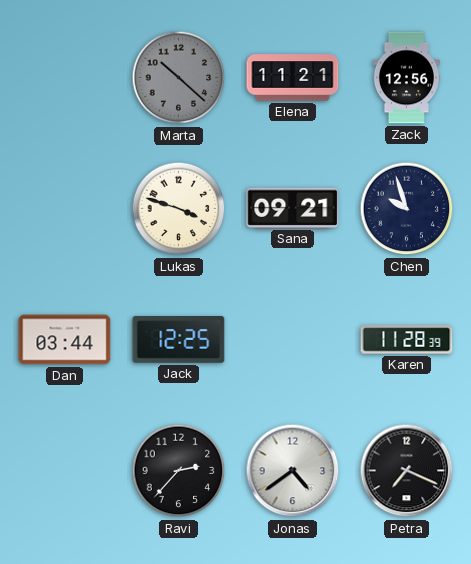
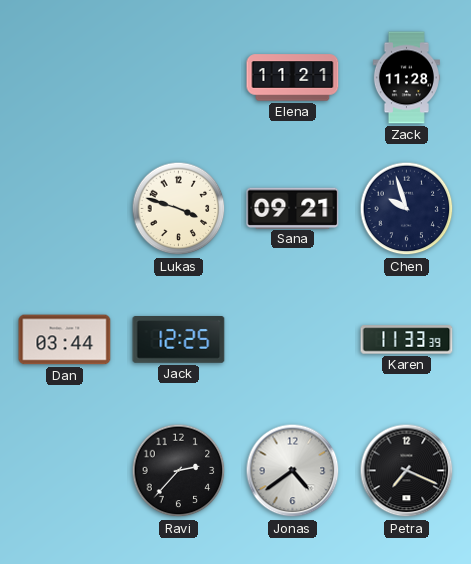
Marta: 10:22 -> none (179, 78)
Zack: 12:56 -> 11:28 (406, 78)
Karen: 11:28 -> 11:33 (407, 340)
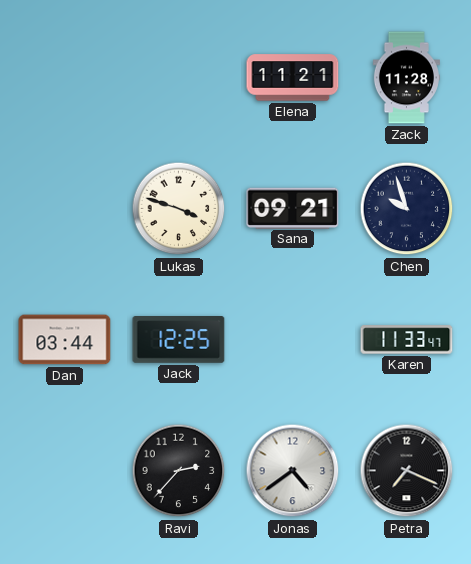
Karen: 11:33:39 -> 11:33:47 (407, 340)
